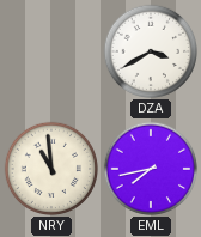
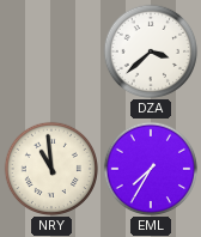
DZA: 3:40 -> 3:38 (151, 51)
EML: 7:43 -> 7:35 (151, 169)
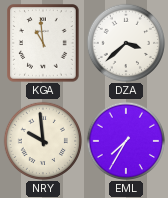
KGA: none -> 10:59 (43, 43)
NRY: 10:59 -> 9:59 (43, 141)
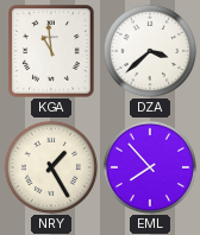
NRY: 9:59 -> 1:25 (51, 167)
EML: 7:35 -> 7:53 (150, 167)
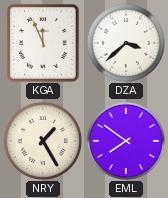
KGA: 10:59 -> 11:56 (43, 43)
EML: 7:53 -> 7:51 (126, 141)
